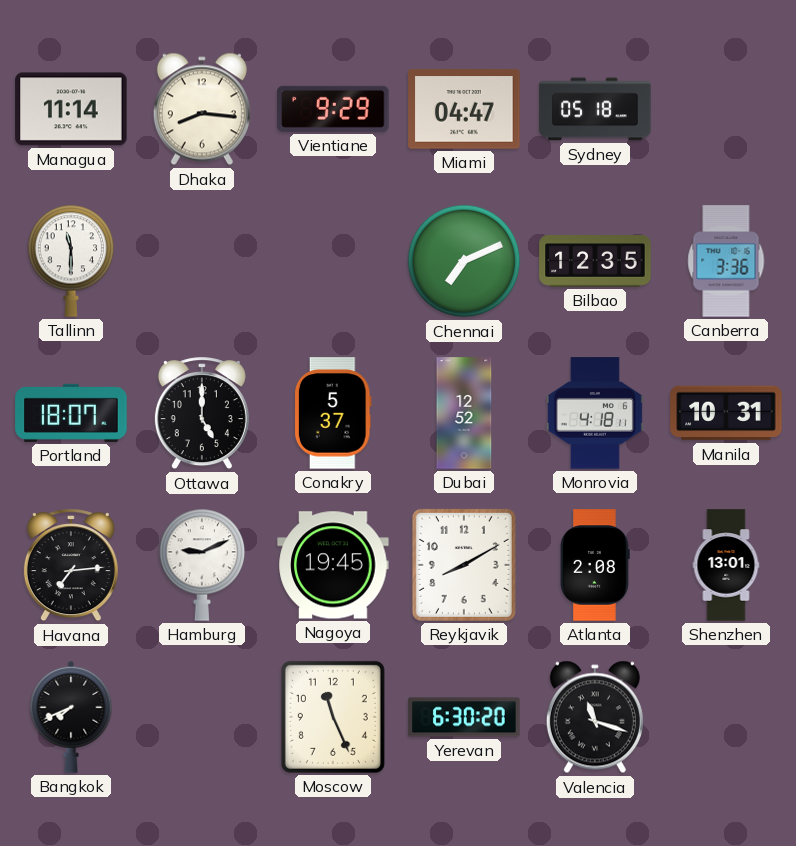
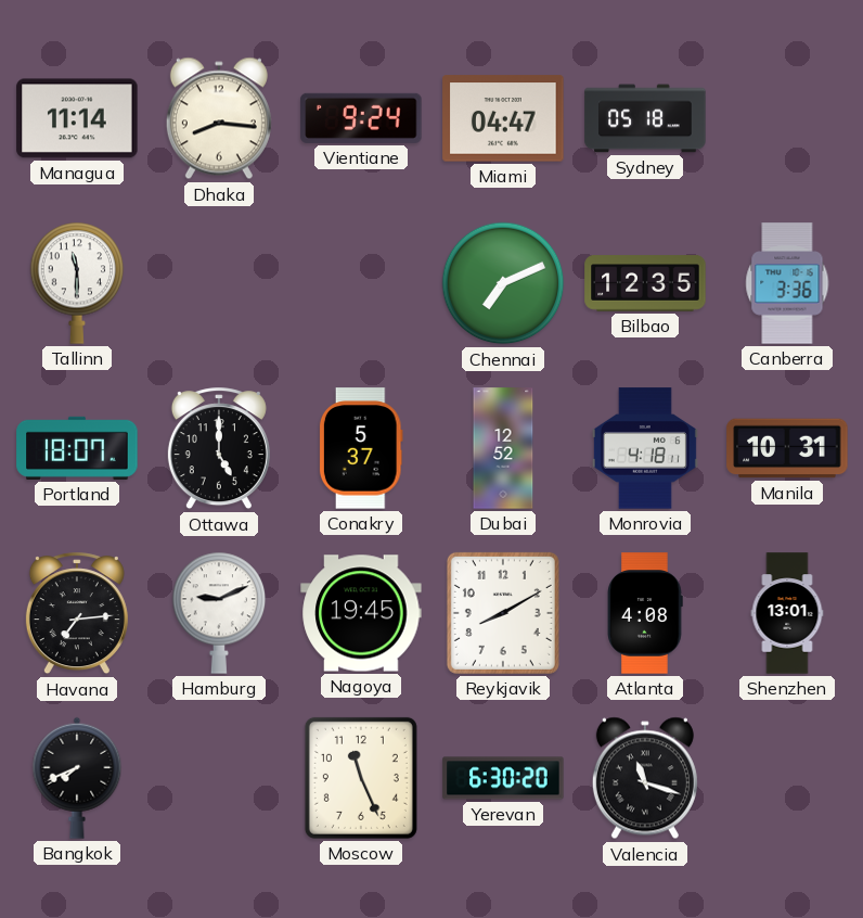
Vientiane: 9:29 -> 9:24 (361, 118)
Atlanta: 2:08 -> 4:08 (645, 613)
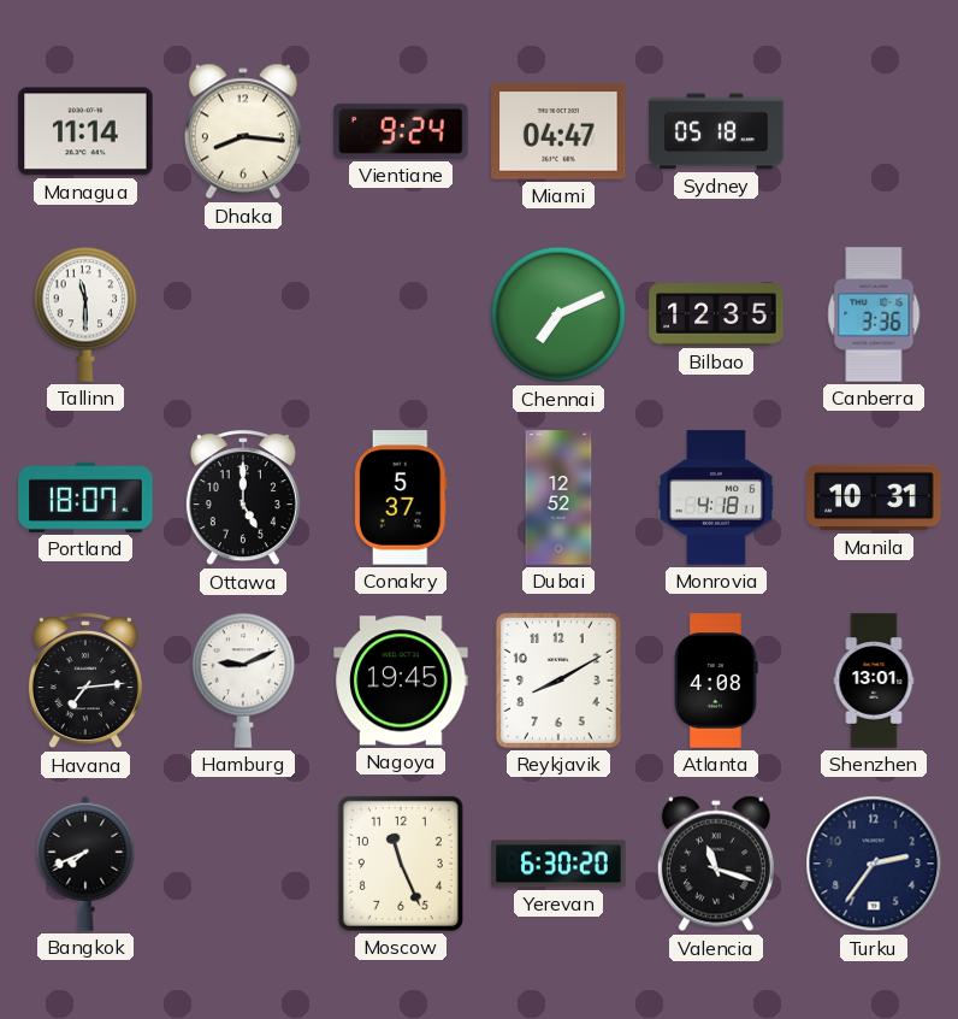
Turku: none -> 2:36 (874, 864)
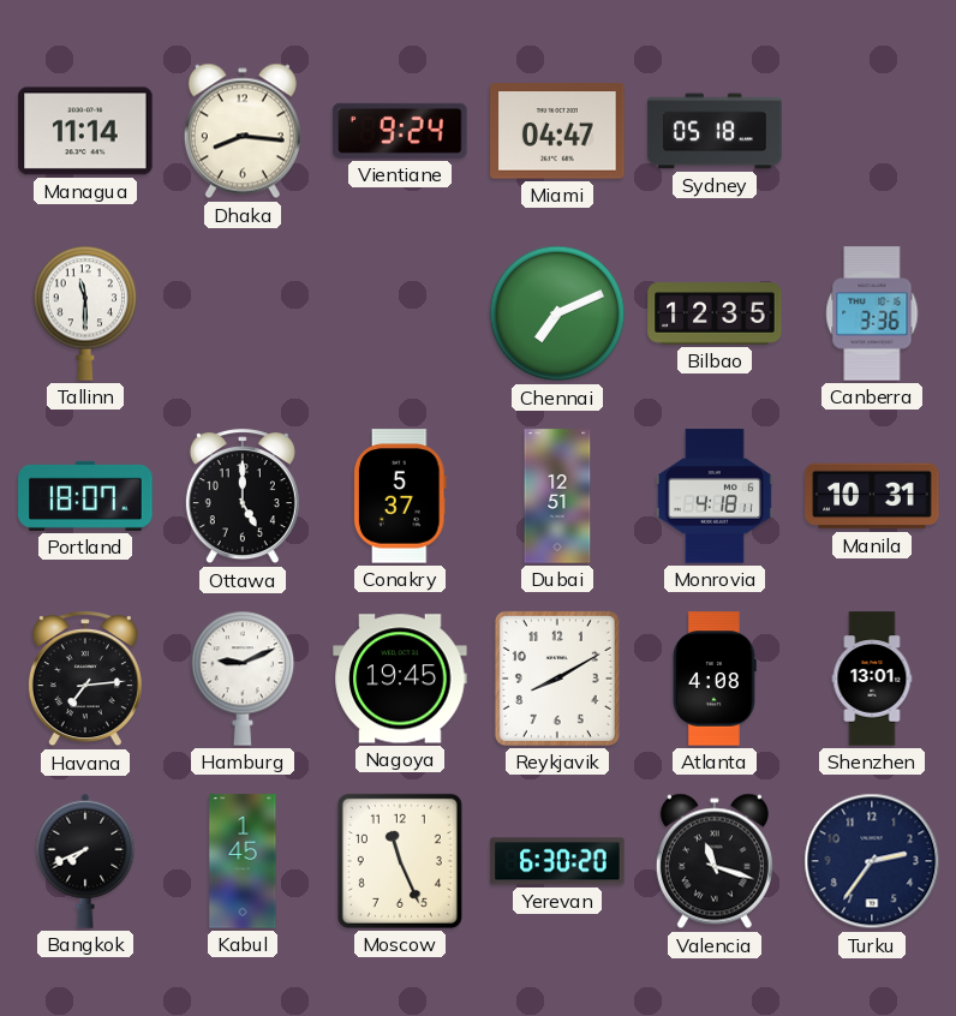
Dubai: 12:52 -> 12:51 (557, 496)
Kabul: none -> 1:45 (243, 861)
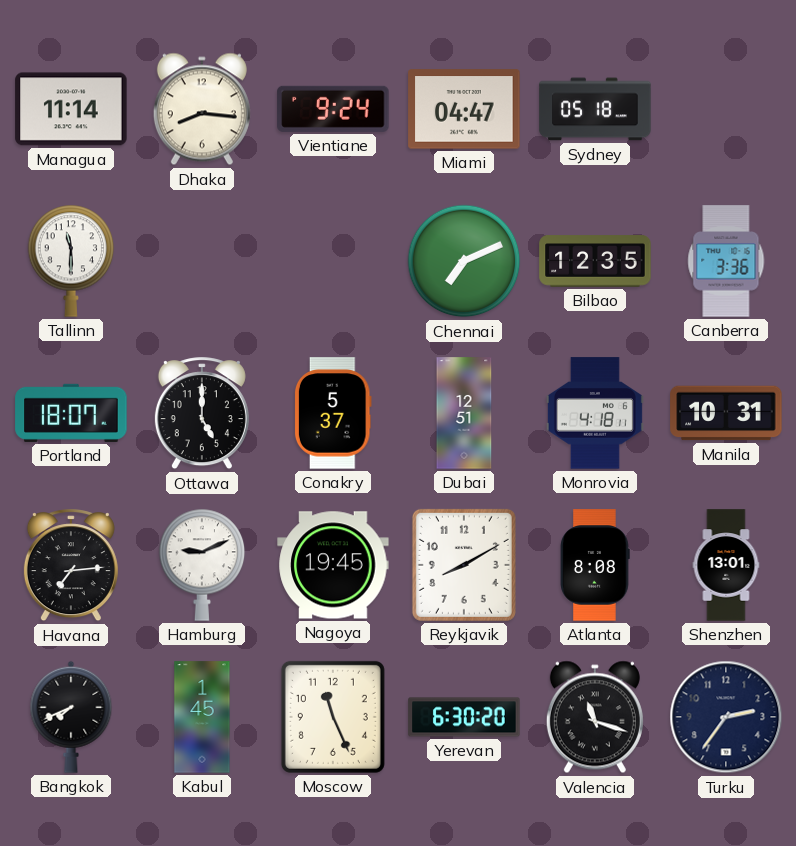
Atlanta: 4:08 -> 8:08 (595, 565)
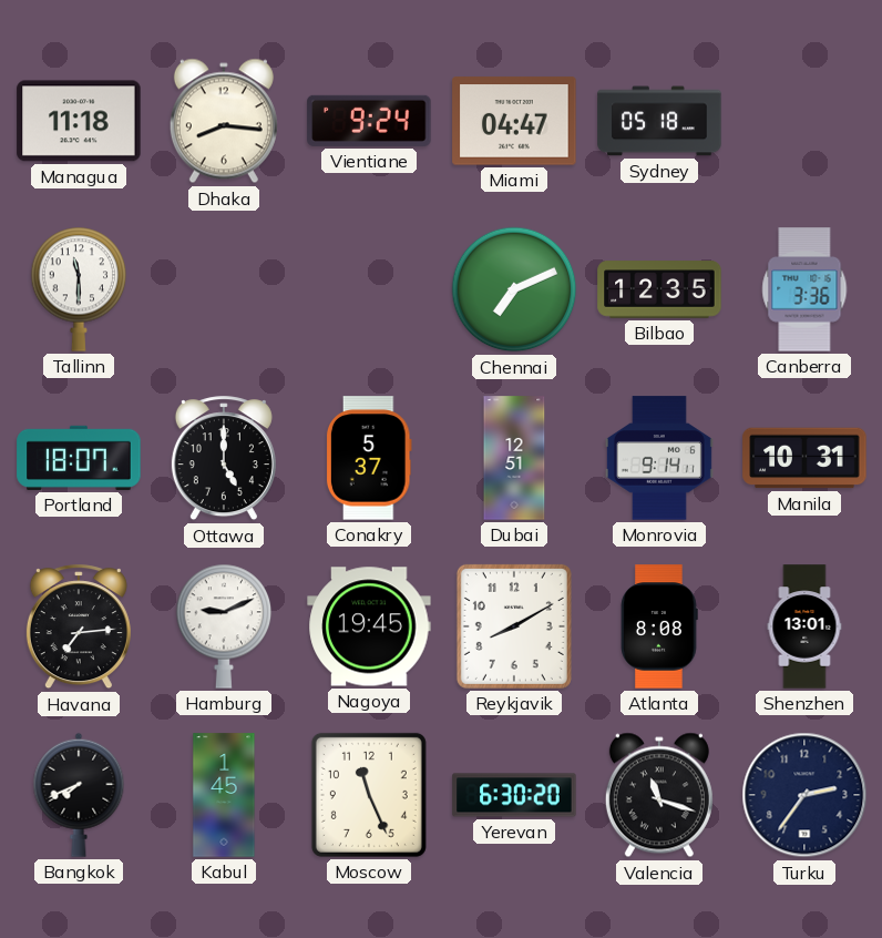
Managua: 11:14 -> 11:18 (79, 121)
Monrovia: 4:18 -> 9:14 (659, 458)
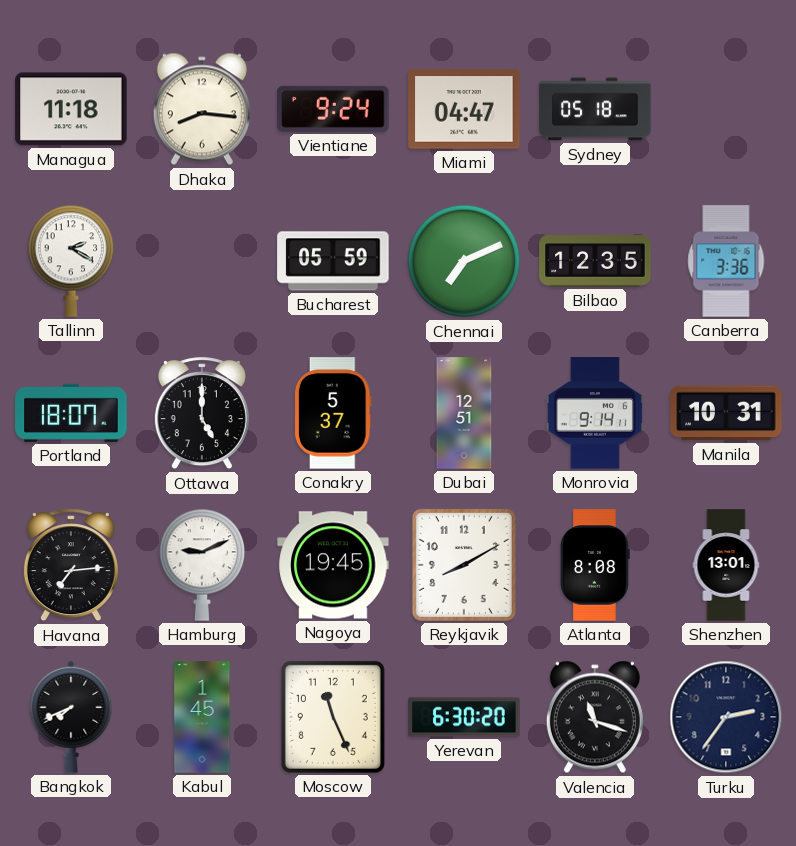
Tallinn: 11:30 -> 2:20 (71, 261)
Bucharest: none -> 05:59 (333, 261)
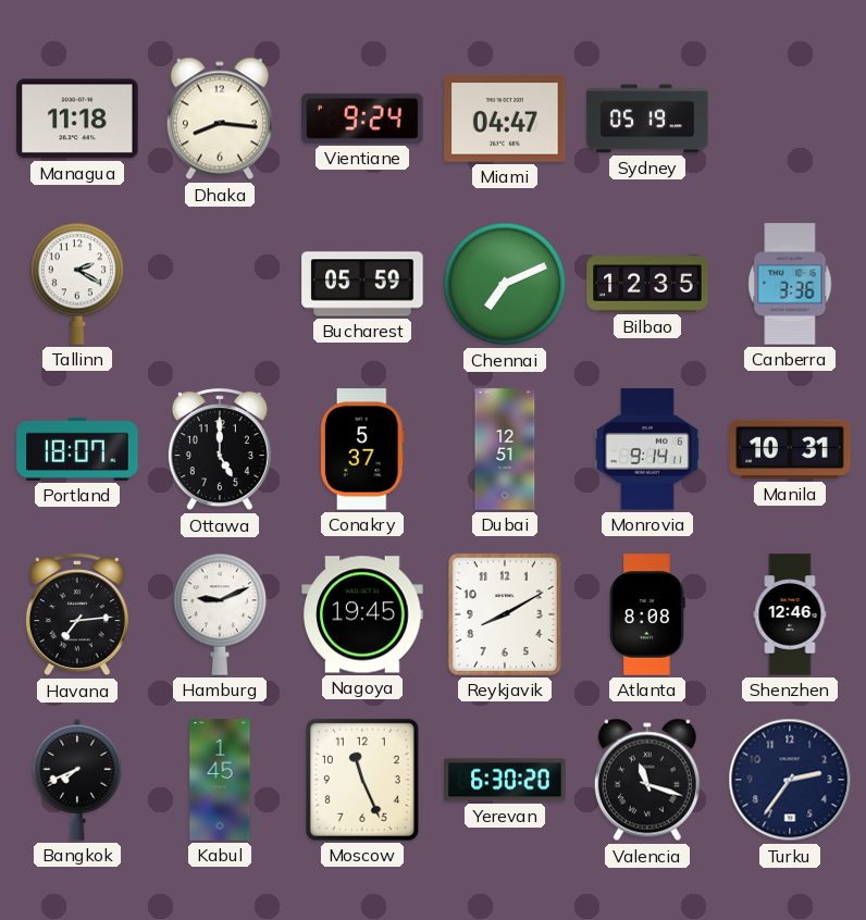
Sydney: 05:18 -> 05:19 (647, 119)
Shenzhen: 13:01 -> 12:46 (790, 614)
